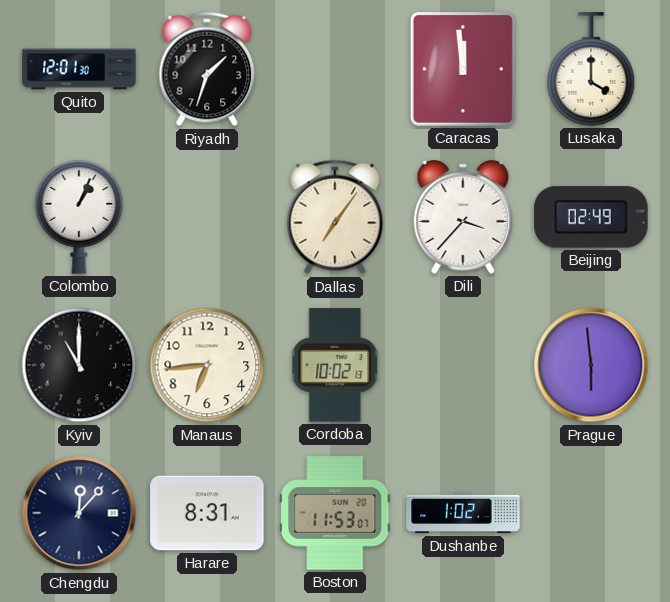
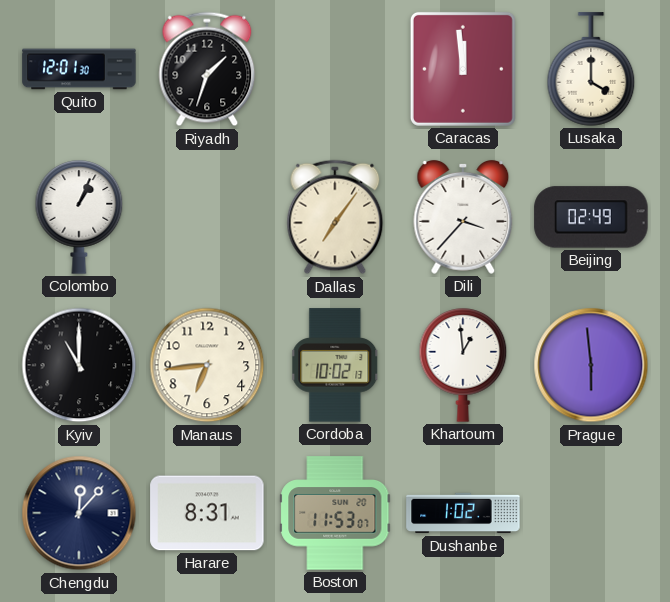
Khartoum: none -> 12:59 (463, 365)
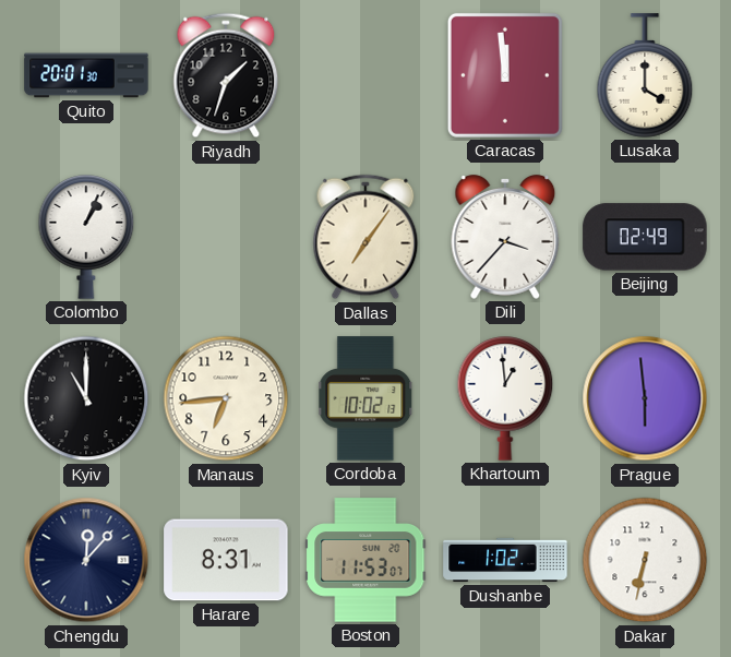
Quito: 12:01 -> 20:01 (86, 75)
Dakar: none -> 6:32 (645, 560)
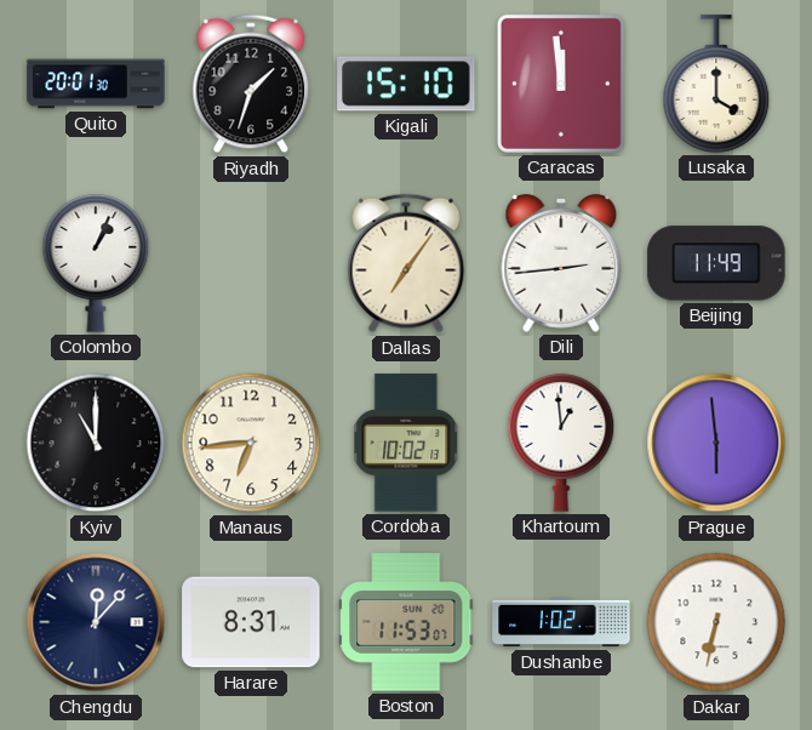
Kigali: none -> 15:10 (406, 84)
Dili: 3:37 -> 2:44 (561, 263)
Beijing: 02:49 -> 11:49 (716, 263)
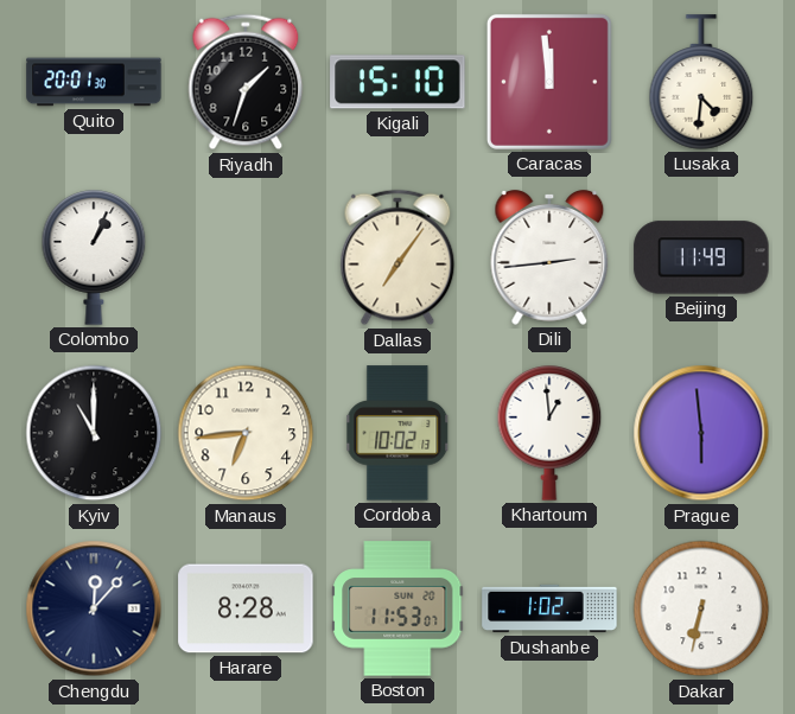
Lusaka: 4:00 -> 4:31 (701, 82)
Harare: 8:31 -> 8:28 (246, 608)
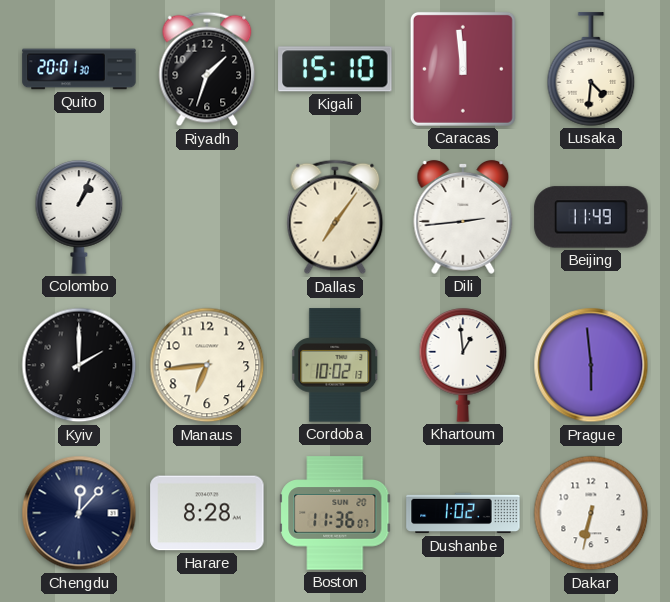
Kyiv: 11:00 -> 2:00 (79, 365)
Boston: 11:53 -> 11:36 (335, 513)
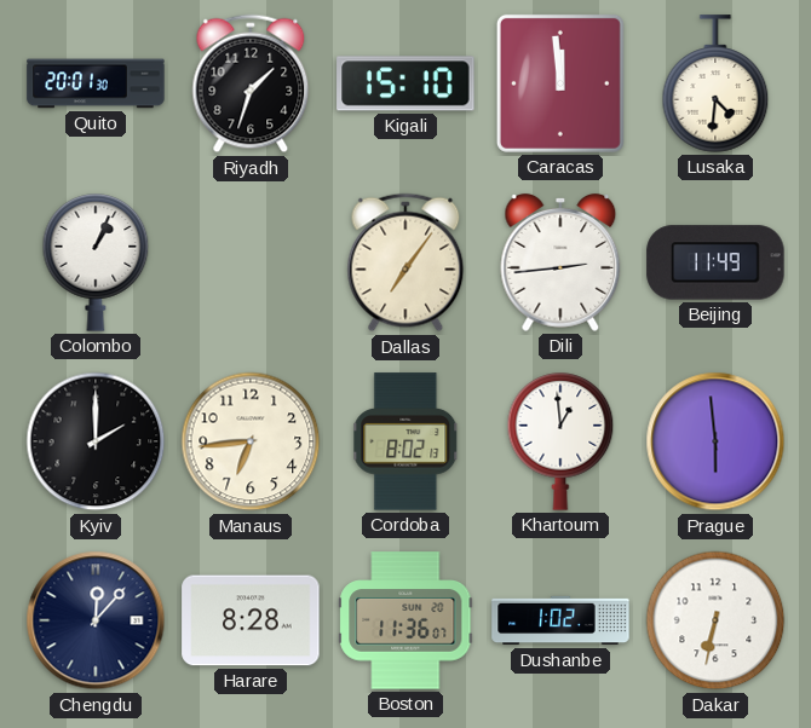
Cordoba: 10:02 -> 8:02 (405, 441)
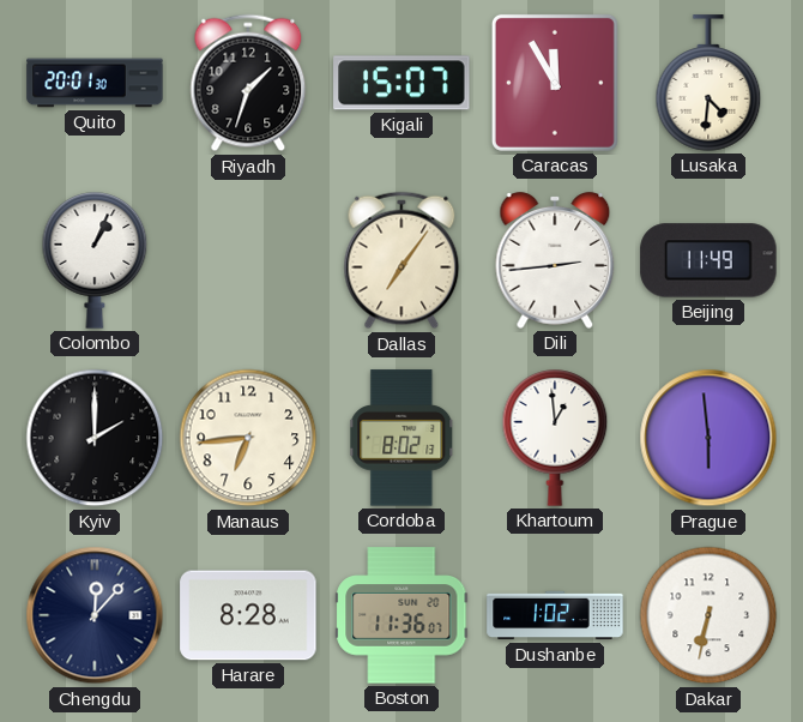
Kigali: 15:10 -> 15:07 (402, 83)
Caracas: 11:59 -> 11:55 (555, 83)
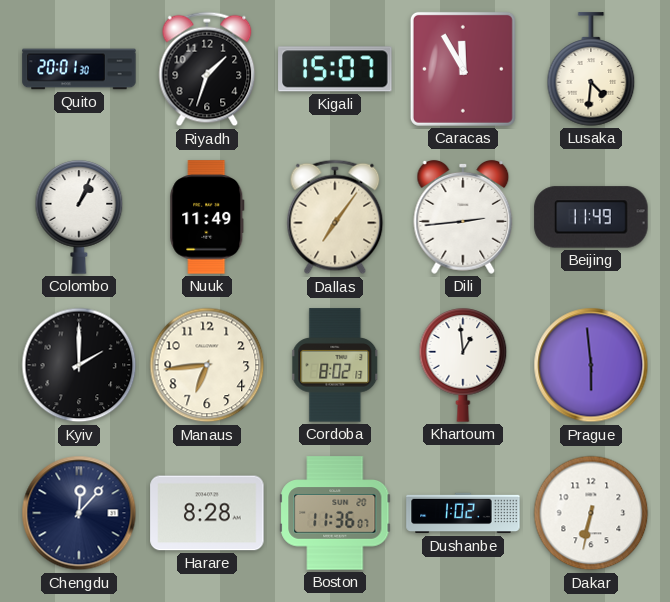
Nuuk: none -> 11:49 (207, 217)
